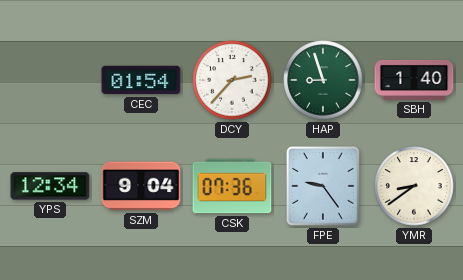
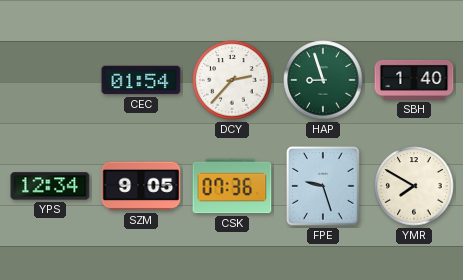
SZM: 9:04 -> 9:05 (141, 186)
FPE: 9:24 -> 9:27 (324, 187)
YMR: 8:39 -> 7:50 (414, 186)
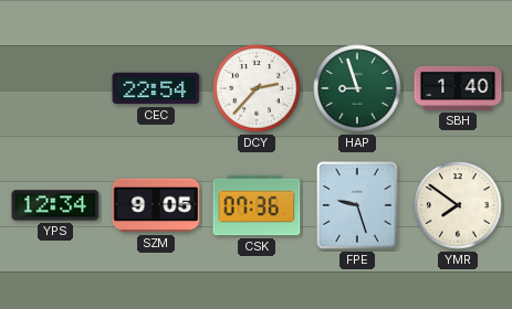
CEC: 01:54 -> 22:54 (156, 88)
YMR: 7:50 -> 7:51 (458, 205)
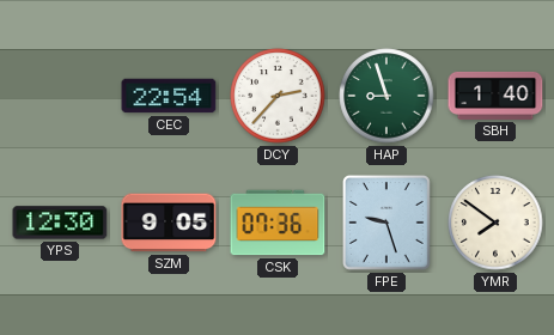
YPS: 12:34 -> 12:30 (60, 223)
